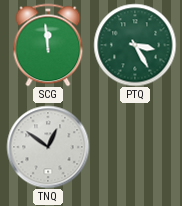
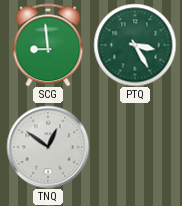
SCG: 11:59 -> 8:59 (48, 45)
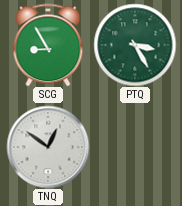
SCG: 8:59 -> 8:55 (48, 45)
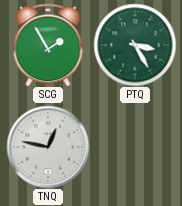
SCG: 8:55 -> 1:55 (48, 45)
TNQ: 12:51 -> 12:47 (48, 147)
